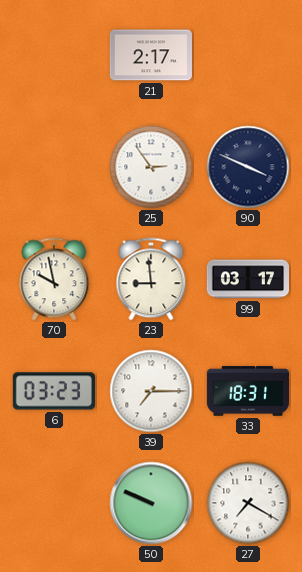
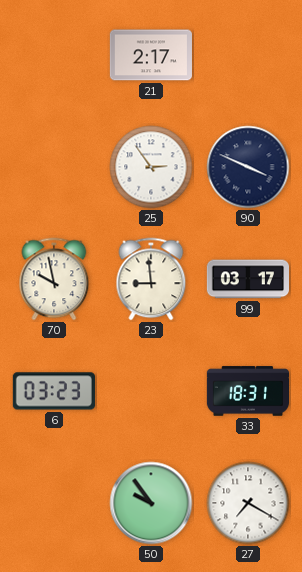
39: 7:15 -> none (151, 391)
50: 9:49 -> 9:54 (151, 503)
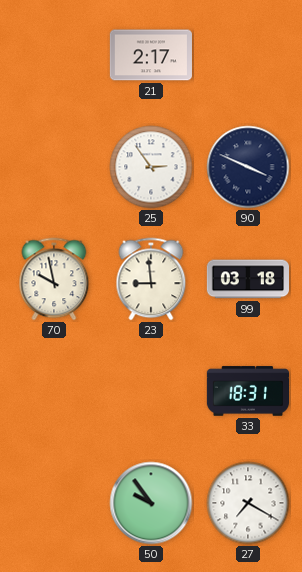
99: 03:17 -> 03:18 (247, 279)
6: 03:23 -> none (54, 391)
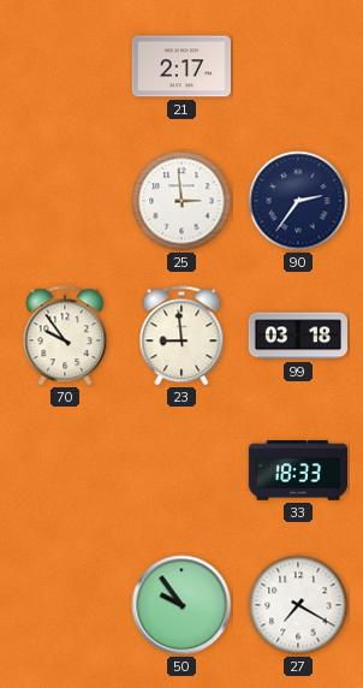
25: 2:54 -> 2:59 (181, 201)
90: 3:49 -> 2:36 (298, 201)
70: 9:58 -> 9:54 (65, 336)
33: 18:31 -> 18:33 (297, 470)
